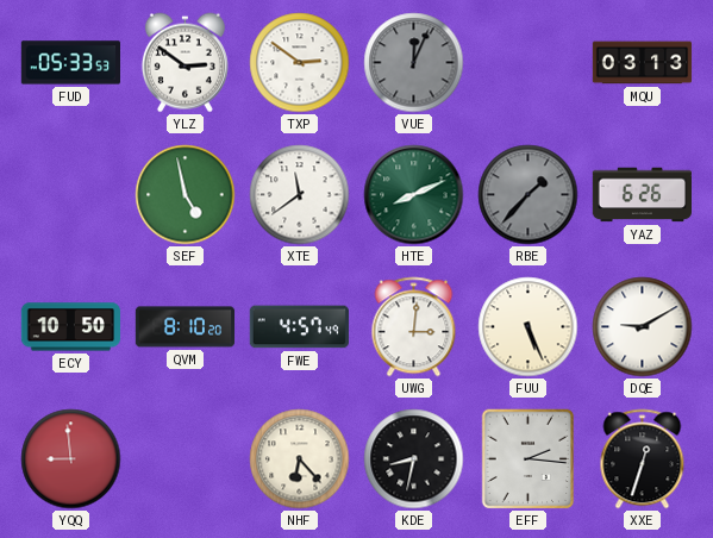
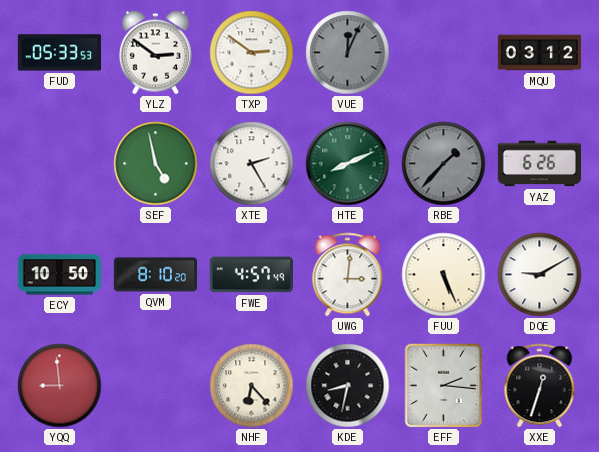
MQU: 03:13 -> 03:12 (540, 53)
XTE: 11:39 -> 2:25 (252, 164)
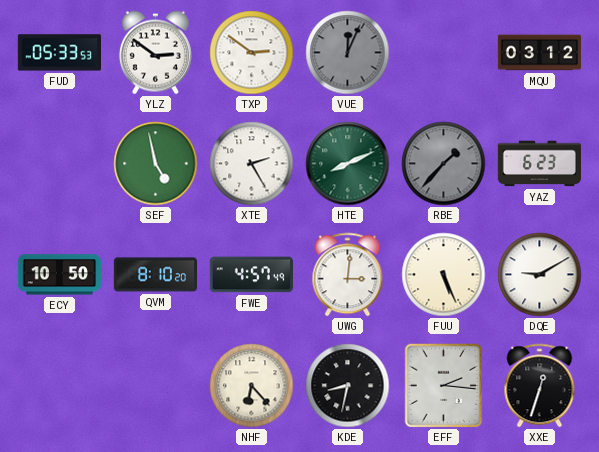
YAZ: 6:26 -> 6:23 (539, 164)
YQQ: 8:59 -> none (60, 386)
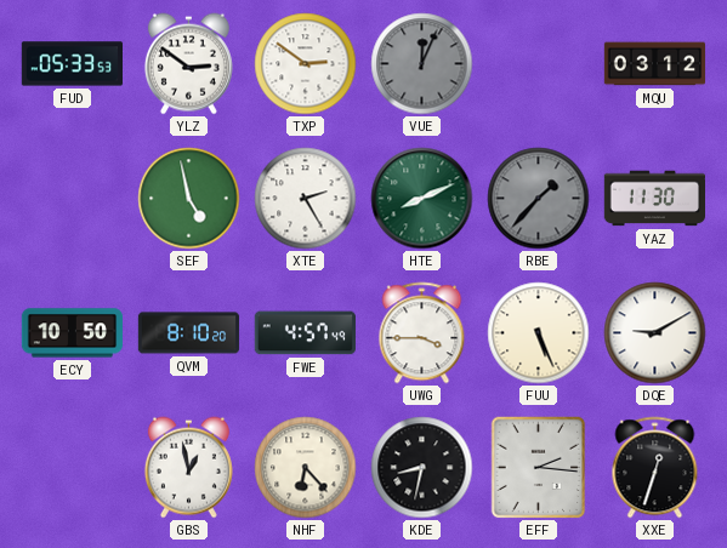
YAZ: 6:23 -> 11:30 (654, 199)
UWG: 3:01 -> 3:45 (422, 333)
GBS: none -> 12:58 (188, 468)
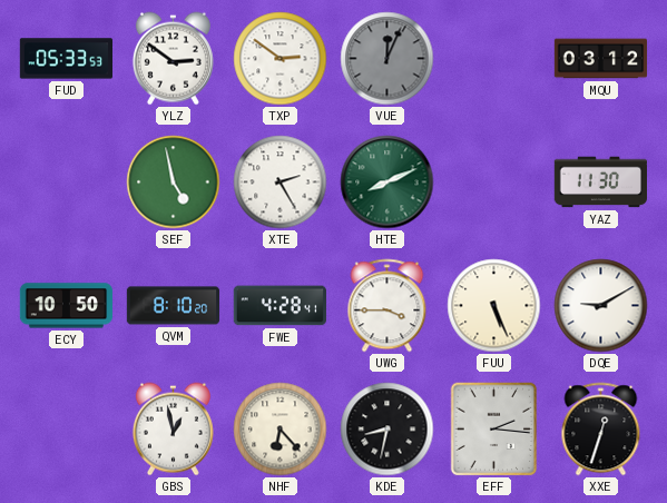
RBE: 1:37 -> none (539, 199)
FWE: 4:57 -> 4:28 (279, 306)
